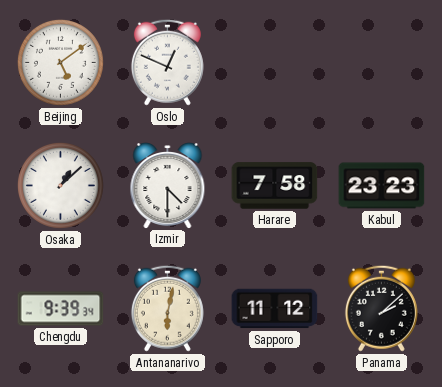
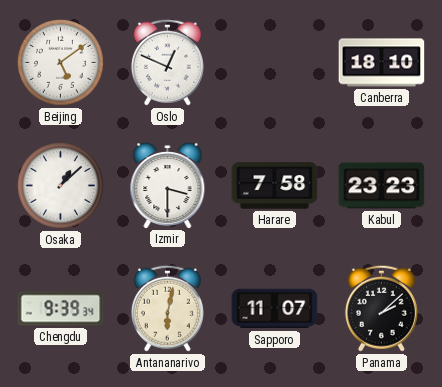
Canberra: none -> 18:10 (382, 63)
Izmir: 4:30 -> 3:30 (168, 186)
Sapporo: 11:12 -> 11:07 (275, 309)
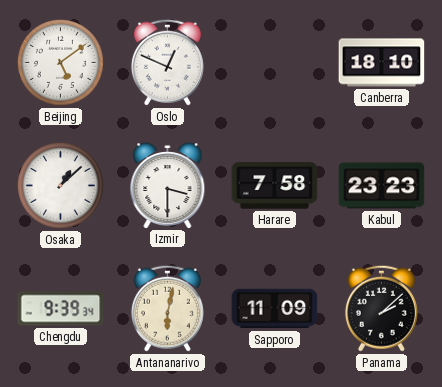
Sapporo: 11:07 -> 11:09 (275, 309)
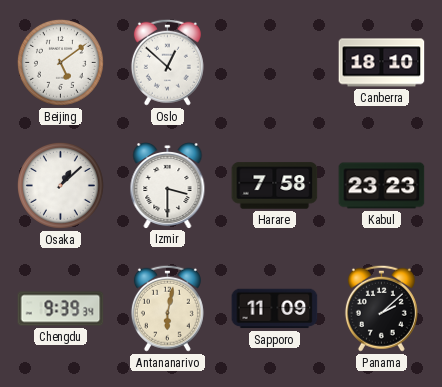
Oslo: 12:49 -> 12:52 (167, 62)
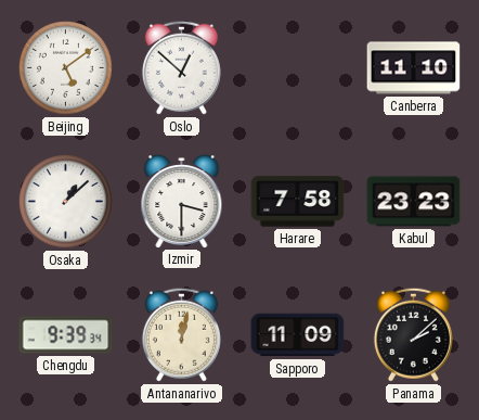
Canberra: 18:10 -> 11:10 (414, 68)
Antananarivo: 6:02 -> 12:02 (181, 334)
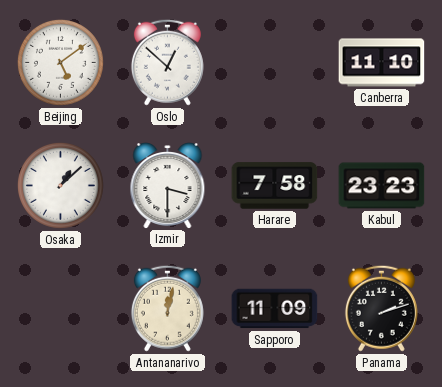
Chengdu: 9:39 -> none (66, 335)
Panama: 2:08 -> 2:12 (381, 308)
